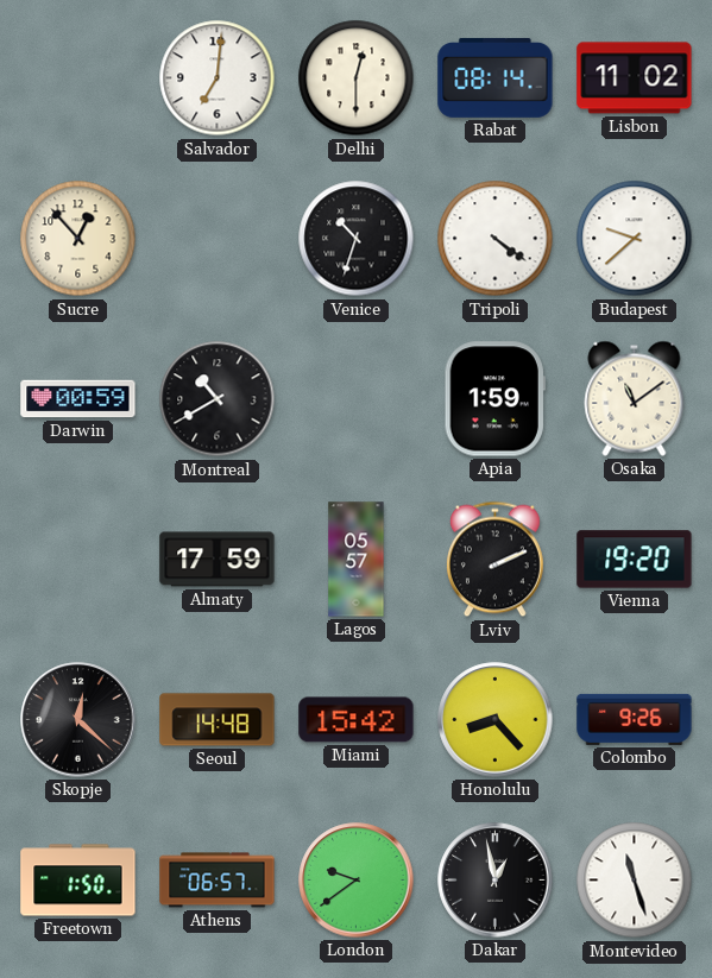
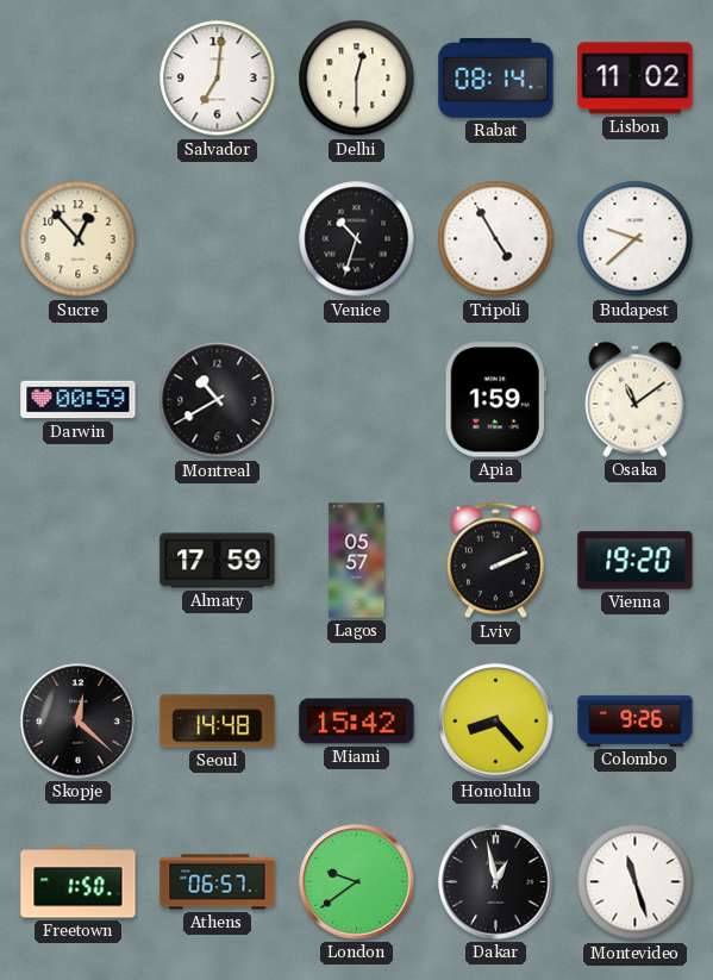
Tripoli: 4:21 -> 4:55 (496, 239)
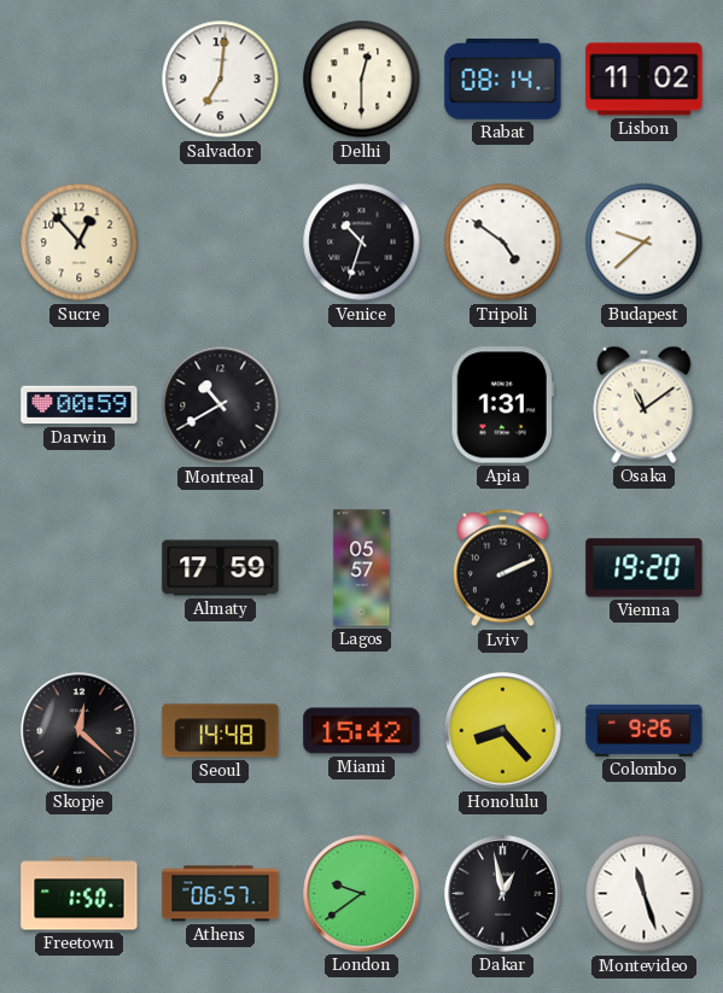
Tripoli: 4:55 -> 4:51 (503, 243)
Apia: 1:59 -> 1:31 (502, 405)
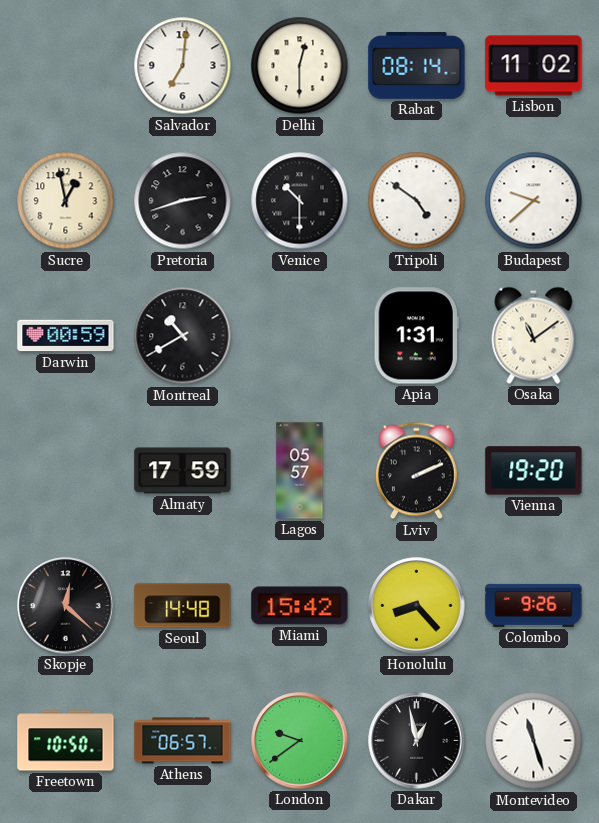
Sucre: 12:53 -> 12:58 (66, 201)
Pretoria: none -> 2:42 (183, 201)
Venice: 10:33 -> 10:30 (300, 201)
Freetown: 1:50 -> 10:50 (66, 741)
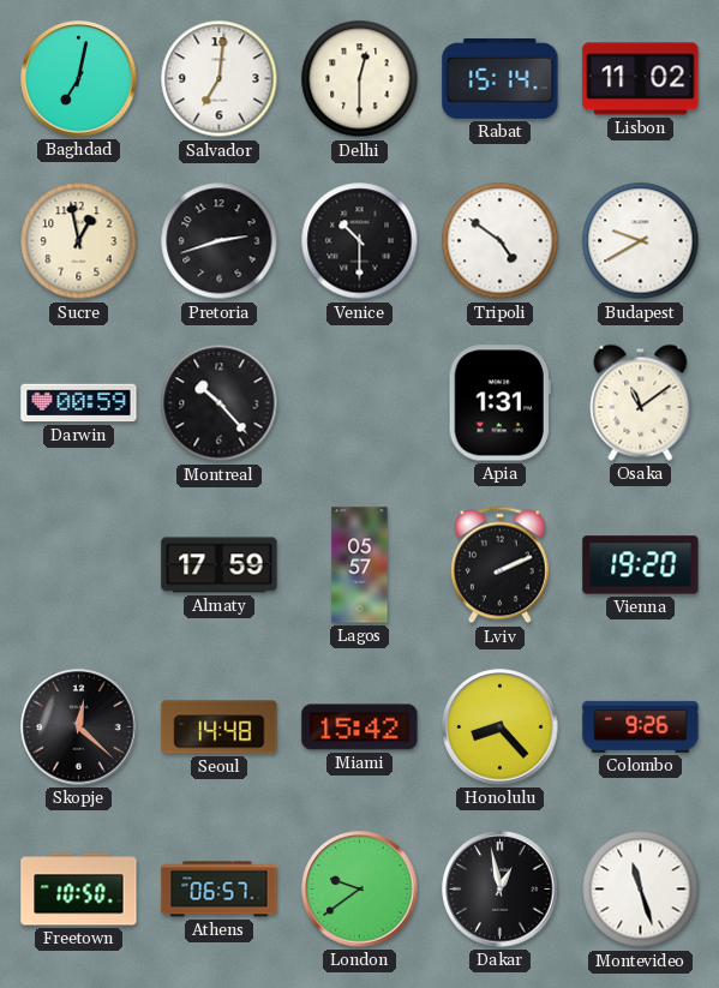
Baghdad: none -> 7:02 (79, 79)
Rabat: 08:14 -> 15:14 (501, 78)
Budapest: 9:38 -> 9:40 (641, 241)
Montreal: 10:40 -> 10:23 (220, 403)
